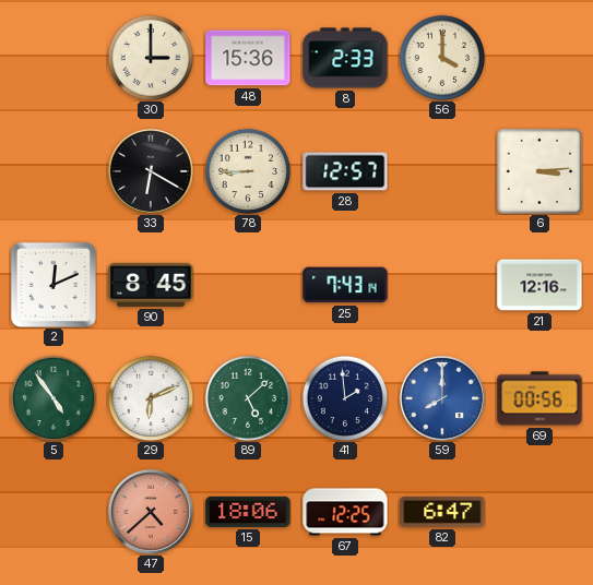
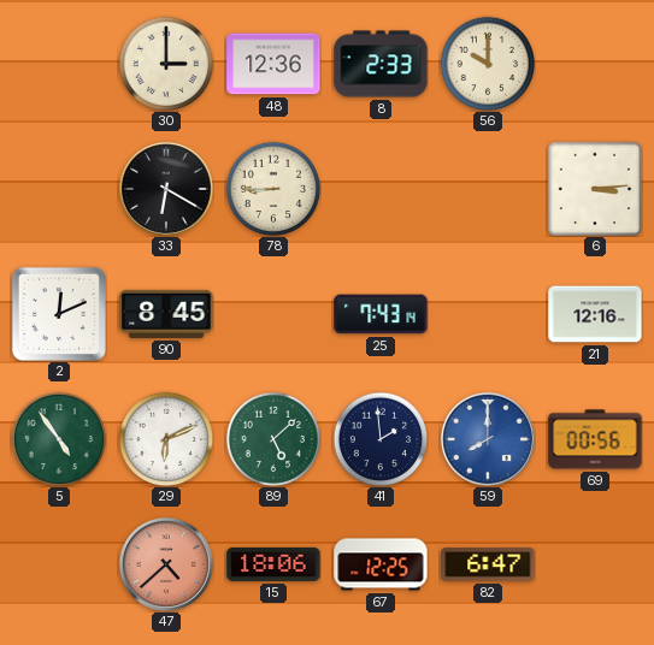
48: 15:36 -> 12:36 (273, 64)
56: 4:00 -> 10:00 (488, 64)
28: 12:57 -> none (345, 171)
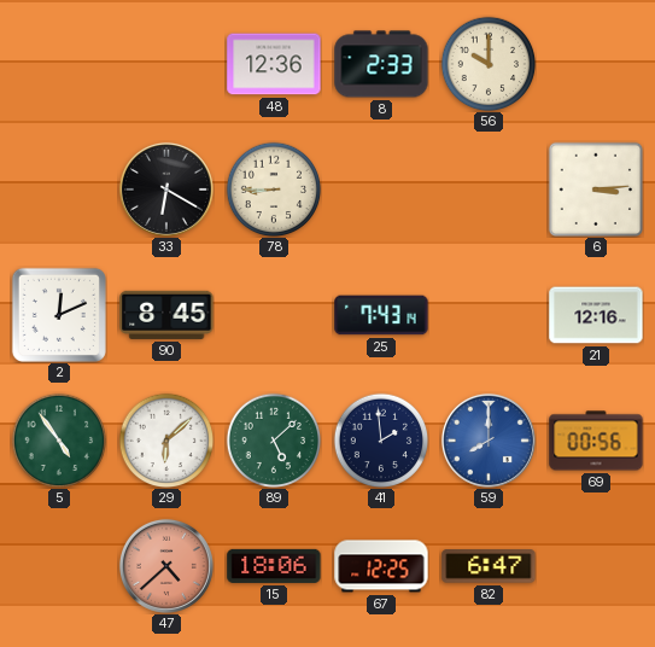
30: 3:00 -> none (166, 64)
29: 6:11 -> 6:08 (166, 441)
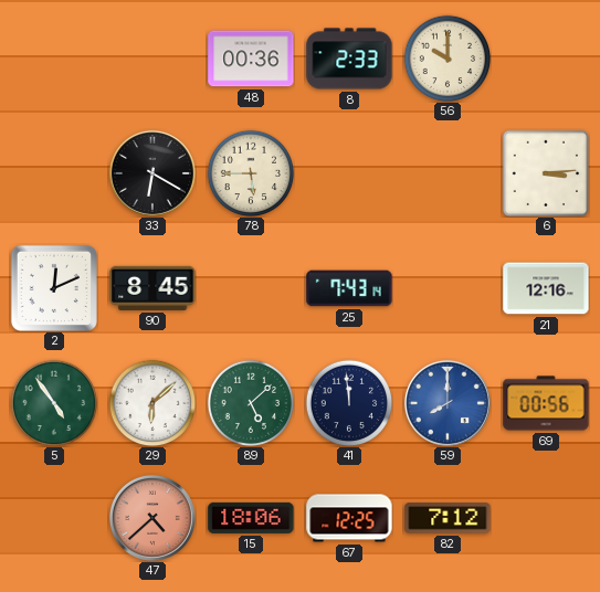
48: 12:36 -> 00:36 (251, 59)
78: 8:45 -> 5:45 (251, 173)
41: 1:59 -> 11:59 (349, 403)
82: 6:47 -> 7:12 (448, 518)
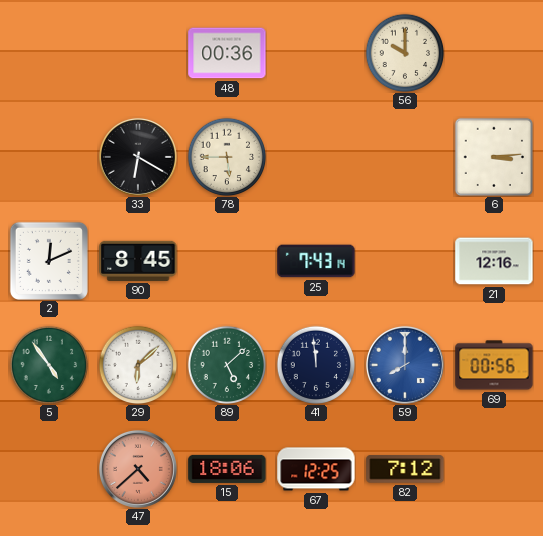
8: 2:33 -> none (349, 59)
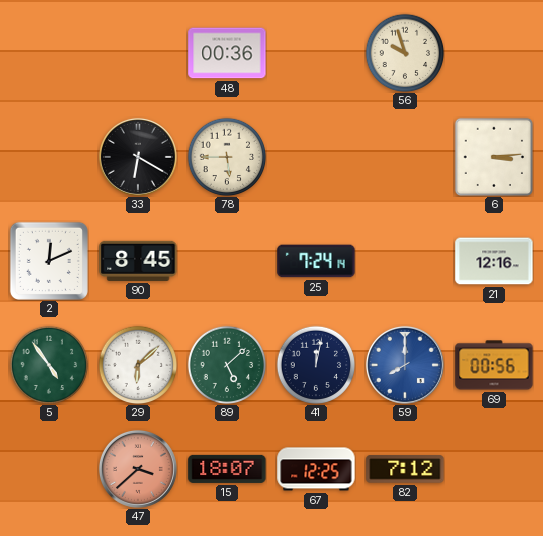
56: 10:00 -> 9:57 (405, 53)
25: 7:43 -> 7:24 (316, 261)
41: 11:59 -> 12:02 (316, 365)
47: 4:38 -> 3:38 (138, 469)
15: 18:06 -> 18:07 (227, 469)
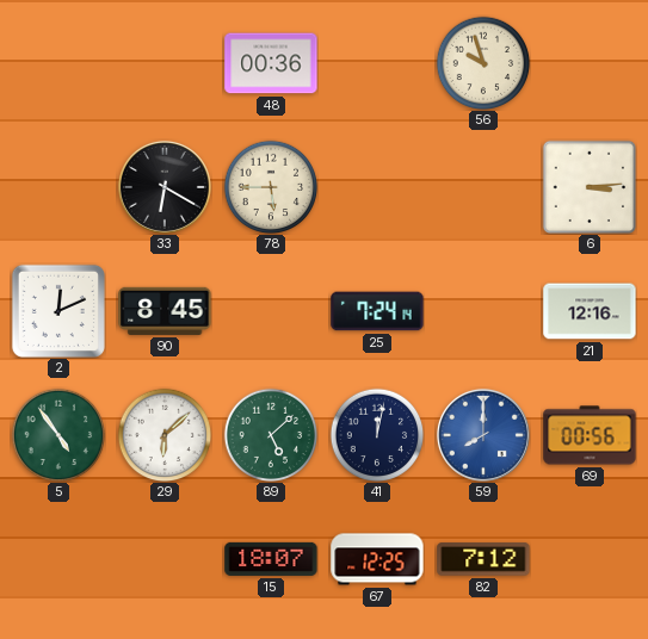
47: 3:38 -> none (138, 469)
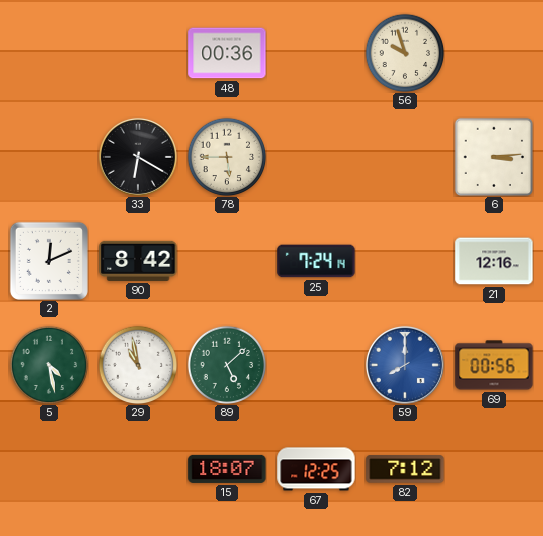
90: 8:45 -> 8:42 (138, 261)
5: 4:54 -> 4:28 (49, 365)
29: 6:08 -> 10:58 (138, 365)
41: 12:02 -> none (377, 435)
